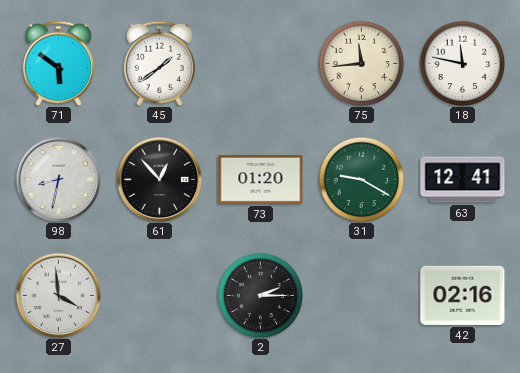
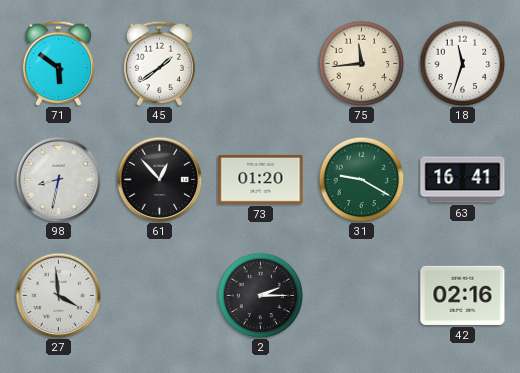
18: 11:47 -> 11:33 (462, 63)
63: 12:41 -> 16:41 (463, 180)
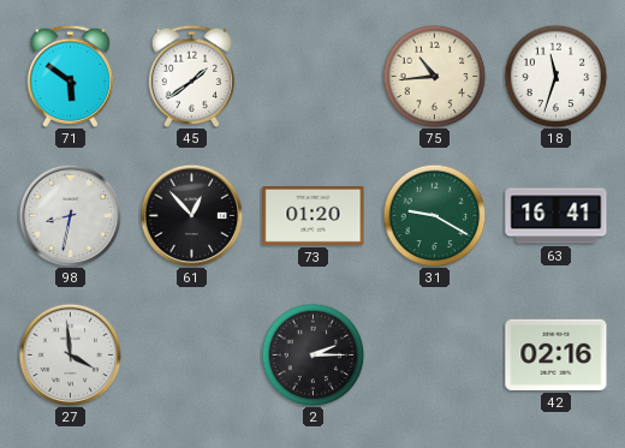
75: 11:44 -> 10:44 (434, 76)
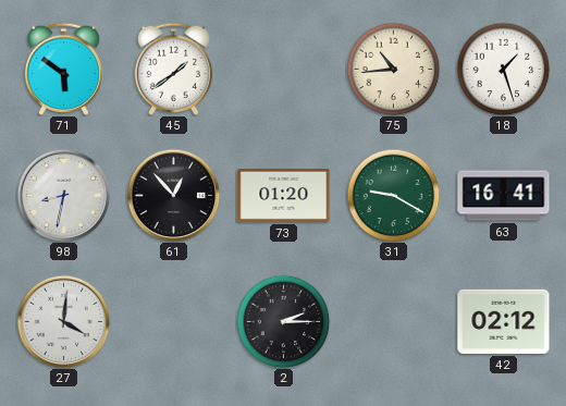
18: 11:33 -> 1:27 (503, 69)
27: 3:59 -> 4:01 (63, 321)
42: 02:16 -> 02:12 (504, 321)
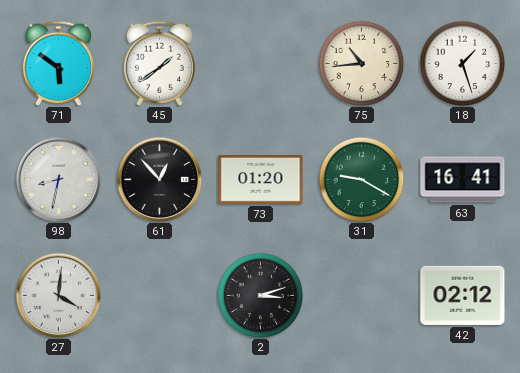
2: 2:15 -> 3:12 (260, 295)
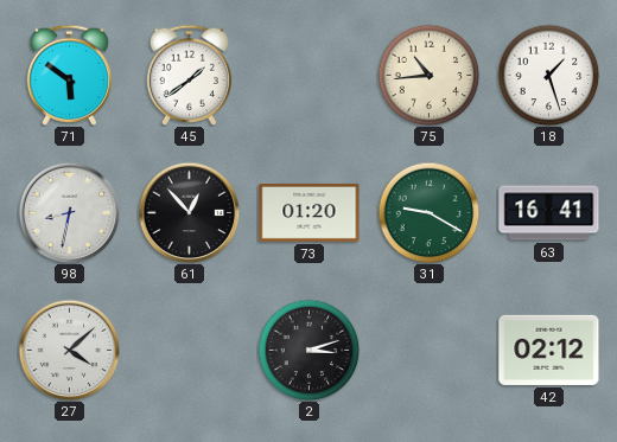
27: 4:01 -> 4:08 (69, 350)
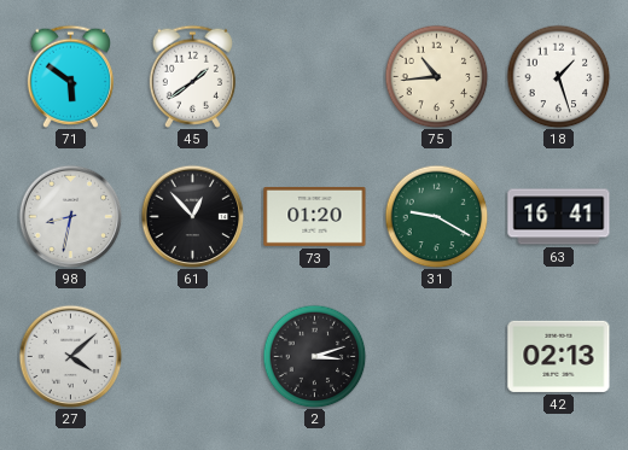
42: 02:12 -> 02:13 (559, 356)
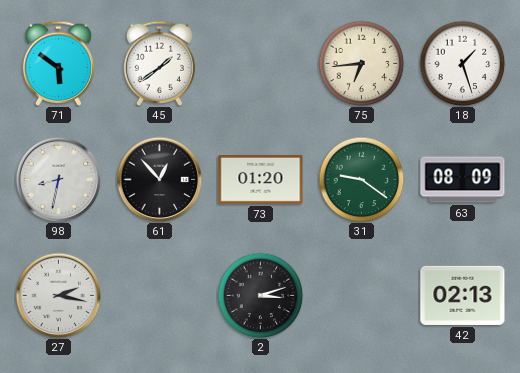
75: 10:44 -> 6:44 (361, 63)
31: 9:20 -> 9:21 (361, 179)
63: 16:41 -> 08:09 (463, 180)
27: 4:08 -> 2:17 (58, 295)
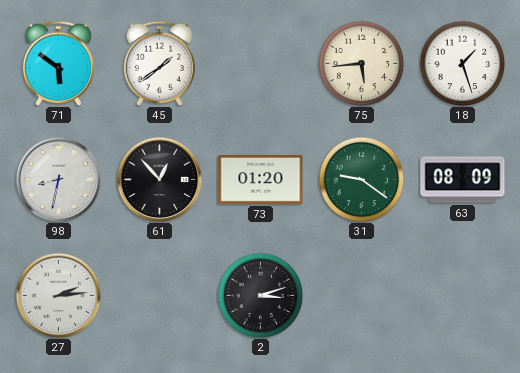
75: 6:44 -> 5:44 (361, 63)
27: 2:17 -> 2:14 (58, 295)
42: 02:13 -> none (463, 295)
